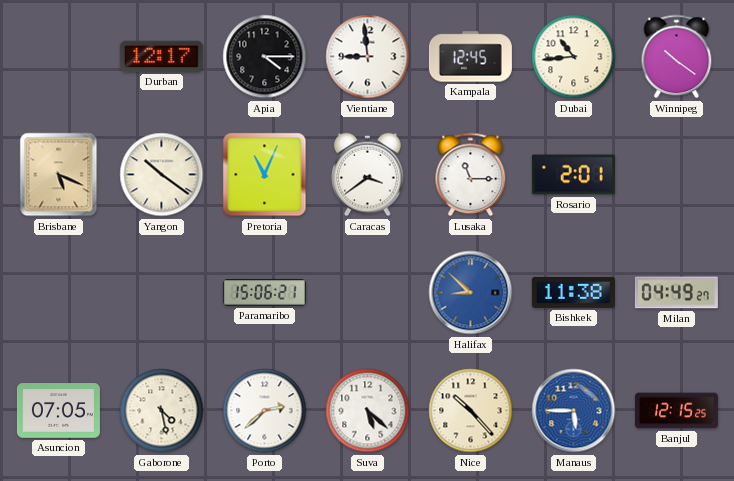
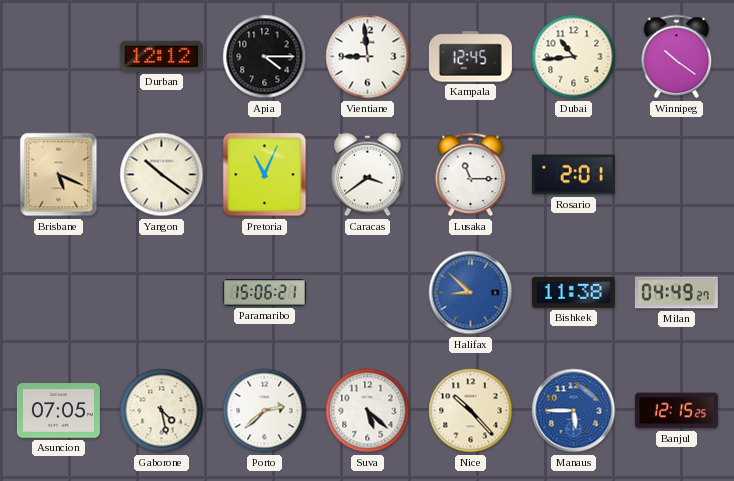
Durban: 12:17 -> 12:12 (161, 56)
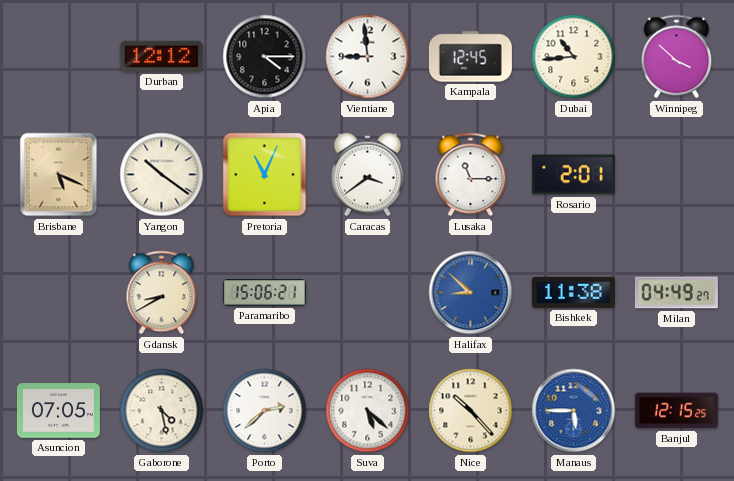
Winnipeg: 10:21 -> 3:52 (677, 57)
Gdansk: none -> 8:40 (162, 293)
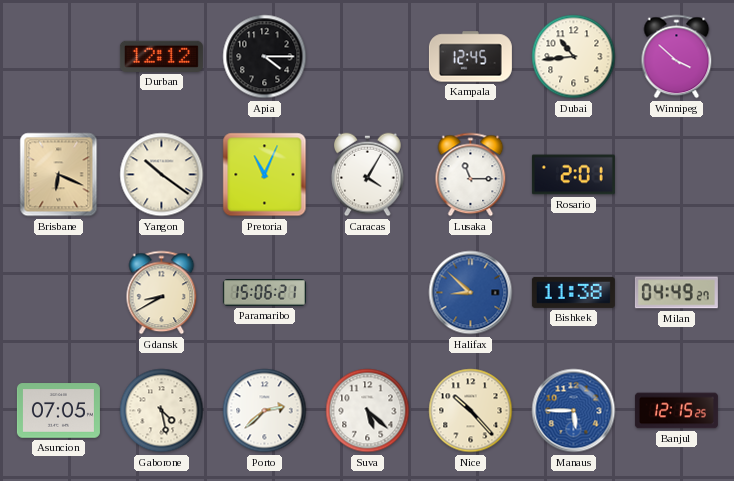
Vientiane: 8:59 -> none (368, 57)
Brisbane: 5:19 -> 6:19 (59, 175)
Caracas: 3:39 -> 4:05 (368, 175)
